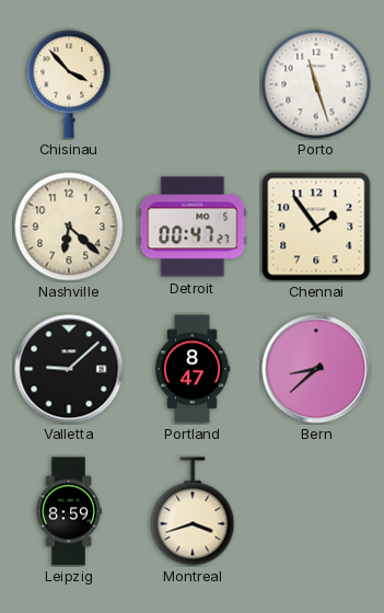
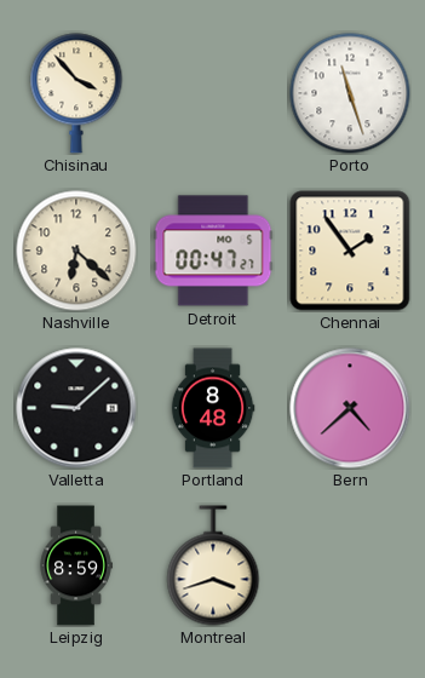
Portland: 8:47 -> 8:48 (213, 408)
Bern: 8:38 -> 4:38 (350, 408)
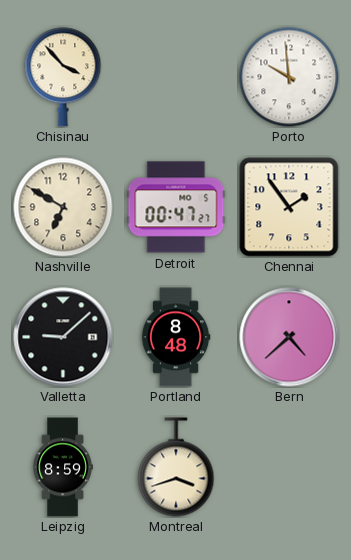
Porto: 11:27 -> 9:59 (289, 77)
Nashville: 6:22 -> 6:50 (63, 207)
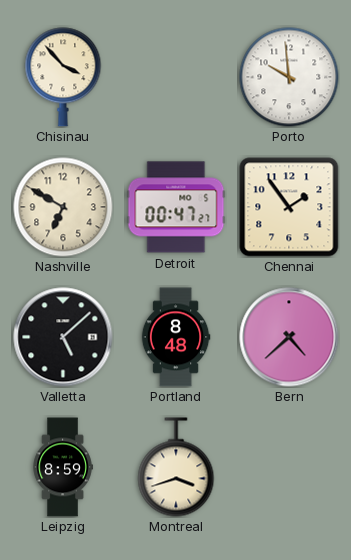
Valletta: 9:08 -> 5:08 (63, 337)
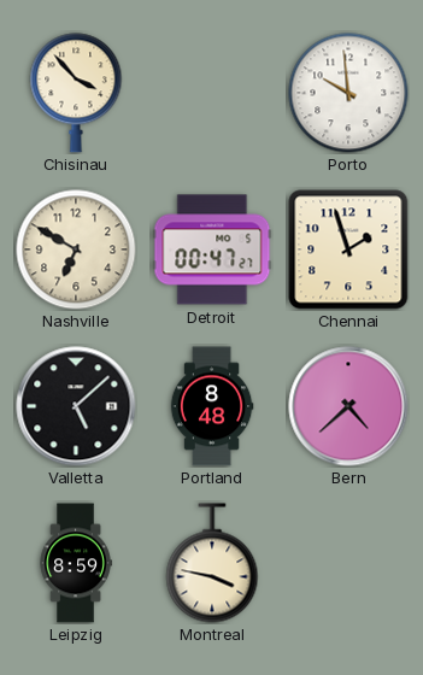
Chennai: 1:54 -> 1:57 (348, 250)
Montreal: 3:42 -> 3:47 (212, 563)
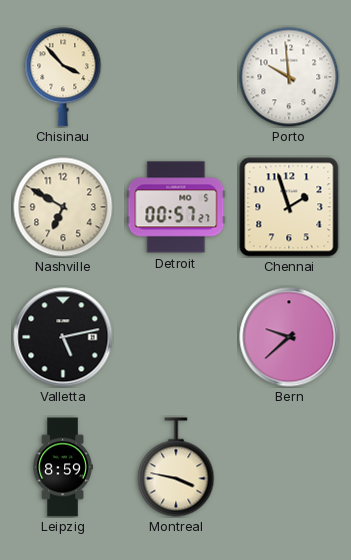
Detroit: 00:47 -> 00:57 (176, 207)
Valletta: 5:08 -> 5:13 (63, 337)
Portland: 8:48 -> none (212, 406)
Bern: 4:38 -> 9:38 (289, 337)
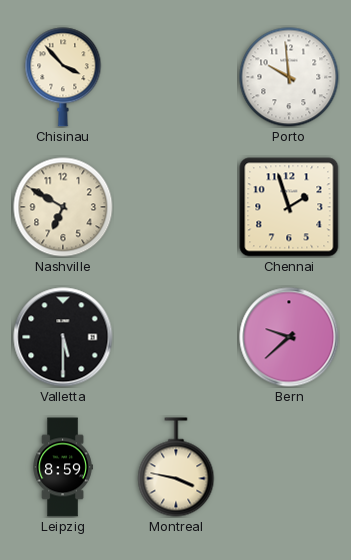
Detroit: 00:57 -> none (176, 207)
Valletta: 5:13 -> 5:30 (63, 337)
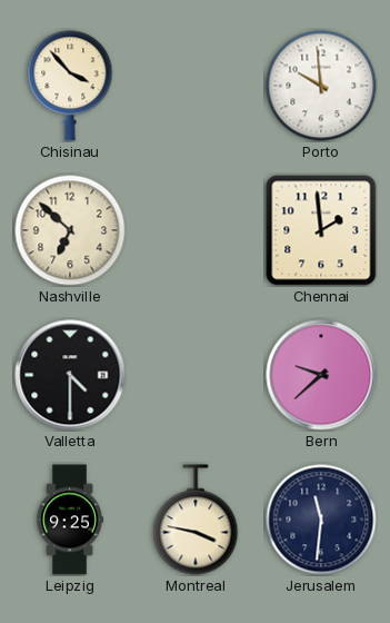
Nashville: 6:50 -> 6:52 (70, 230)
Chennai: 1:57 -> 1:59 (321, 230)
Valletta: 5:30 -> 4:30 (70, 375)
Leipzig: 8:59 -> 9:25 (70, 520)
Jerusalem: none -> 11:31 (321, 520)
